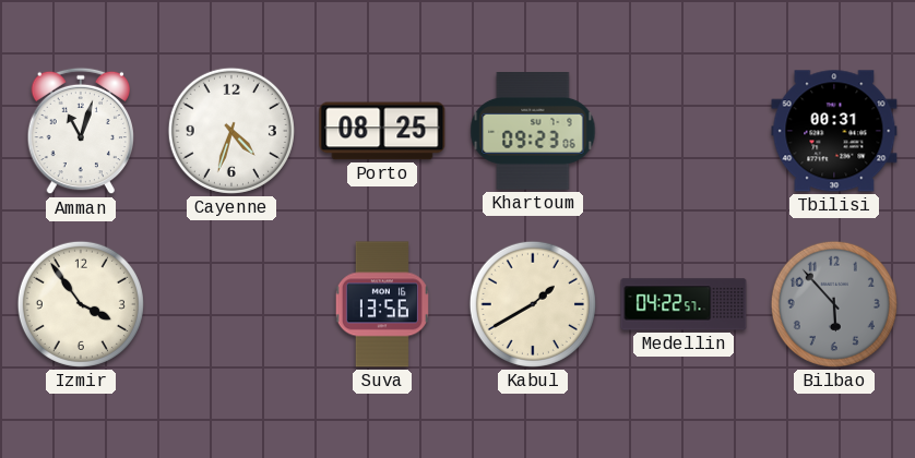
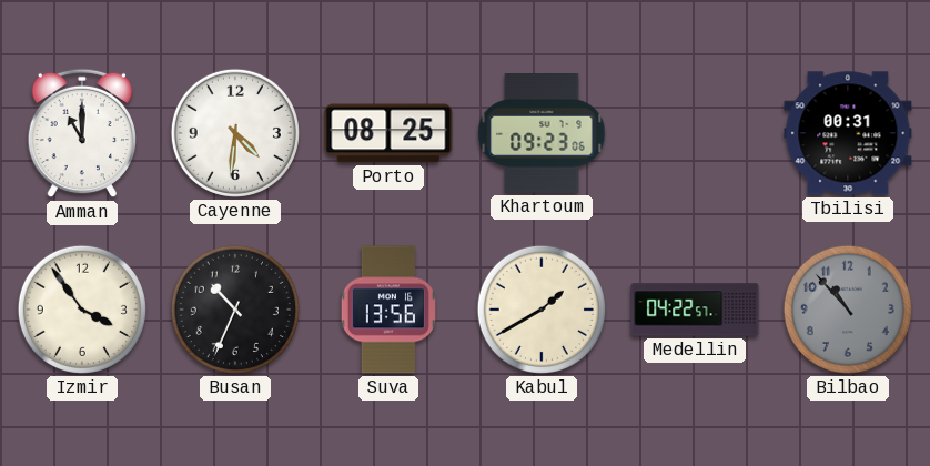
Amman: 11:03 -> 11:00 (81, 133)
Cayenne: 4:33 -> 4:31 (235, 133)
Busan: none -> 10:34 (235, 310)
Bilbao: 5:53 -> 10:53 (848, 310)
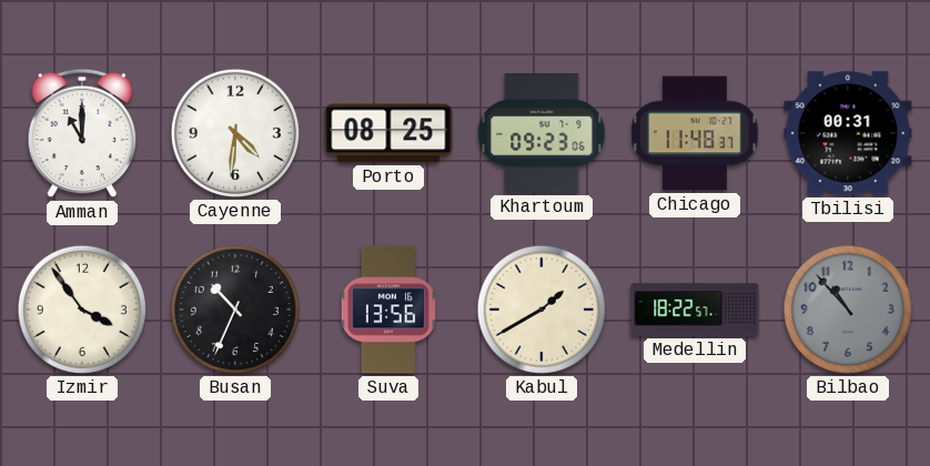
Chicago: none -> 11:48 (695, 133)
Medellin: 04:22 -> 18:22 (695, 310)
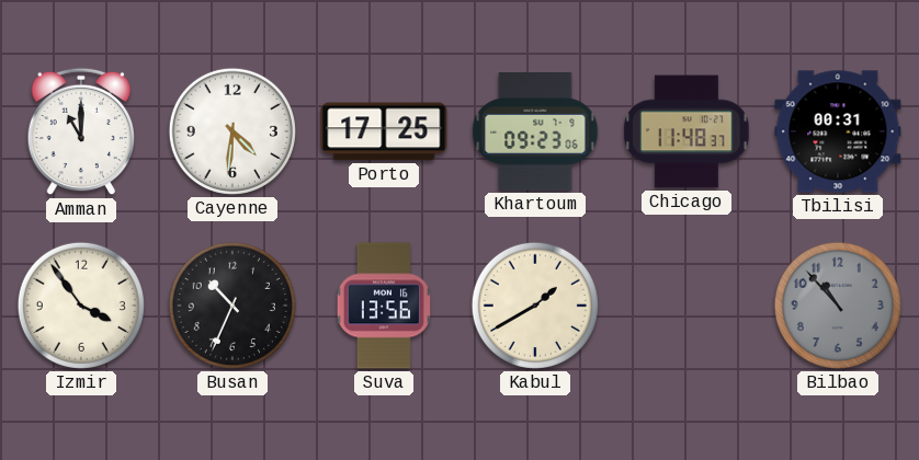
Porto: 08:25 -> 17:25 (384, 131)
Medellin: 18:22 -> none (695, 310)
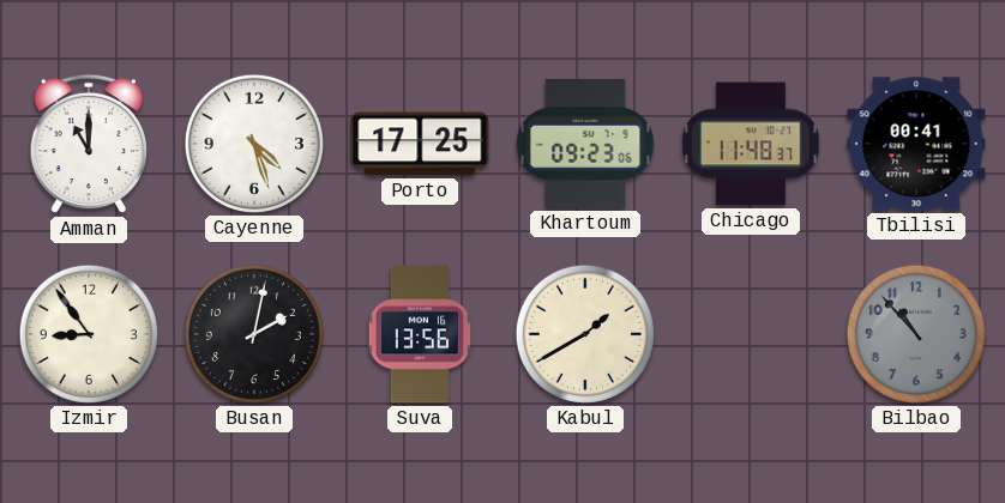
Cayenne: 4:31 -> 4:27 (254, 144)
Tbilisi: 00:31 -> 00:41 (916, 144)
Izmir: 3:54 -> 8:54 (89, 334)
Busan: 10:34 -> 2:02 (254, 334)
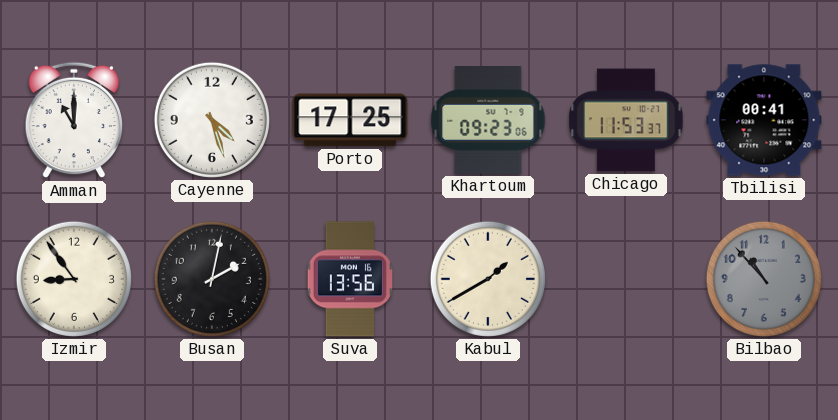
Chicago: 11:48 -> 11:53 (626, 120)
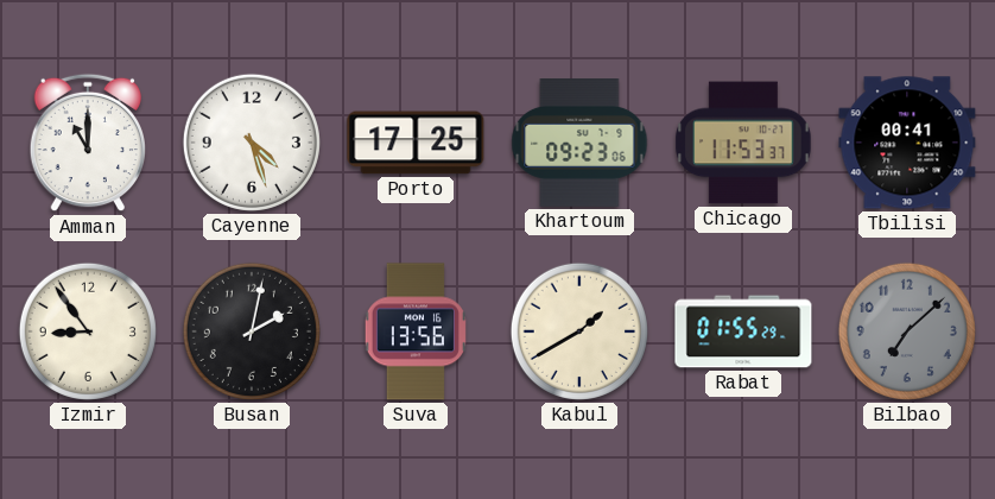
Rabat: none -> 01:55 (743, 331)
Bilbao: 10:53 -> 7:08 (907, 331)
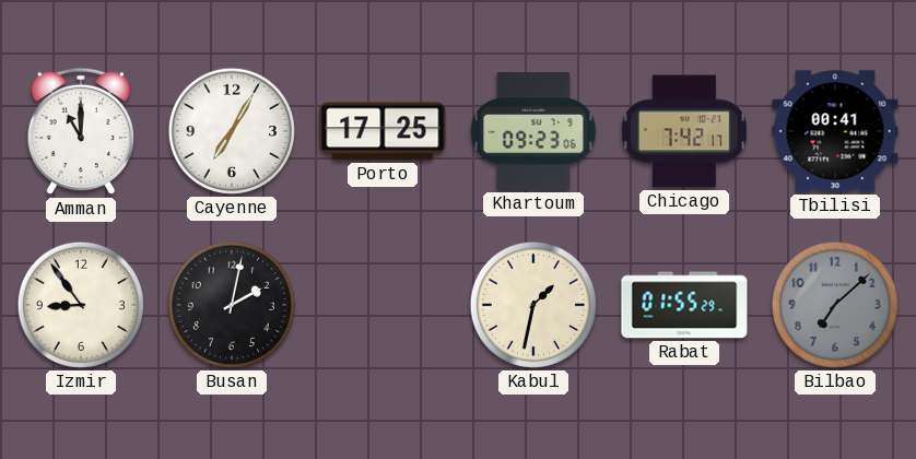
Cayenne: 4:27 -> 7:05 (232, 131)
Chicago: 11:53 -> 7:42 (684, 131)
Suva: 13:56 -> none (416, 331)
Kabul: 1:40 -> 1:32 (533, 305)
